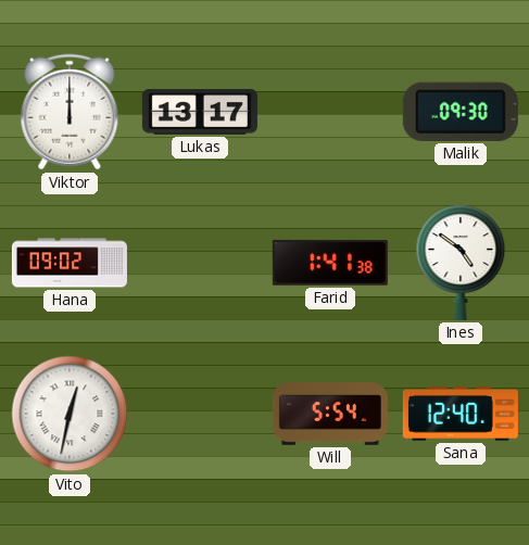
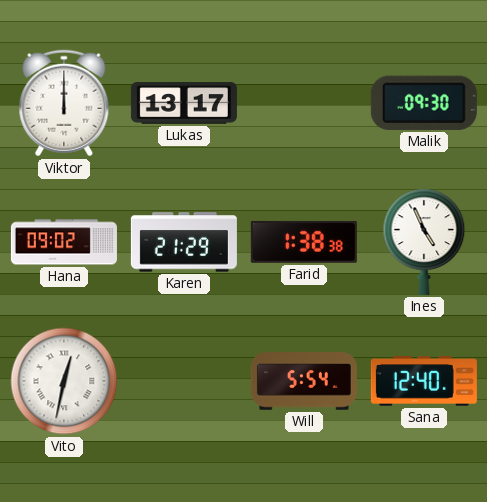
Karen: none -> 21:29 (184, 242)
Farid: 1:41 -> 1:38 (304, 242)
Ines: 4:51 -> 4:56 (424, 242)
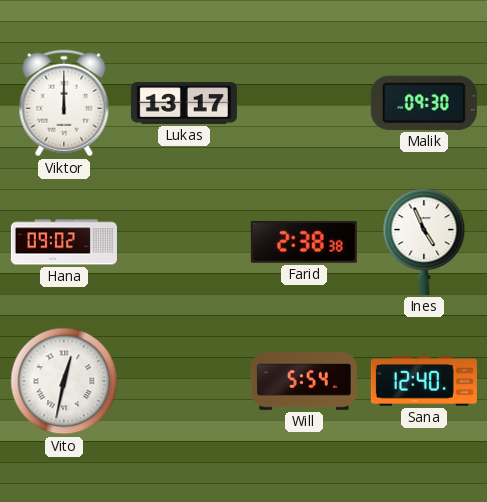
Karen: 21:29 -> none (184, 242)
Farid: 1:38 -> 2:38 (304, 242)
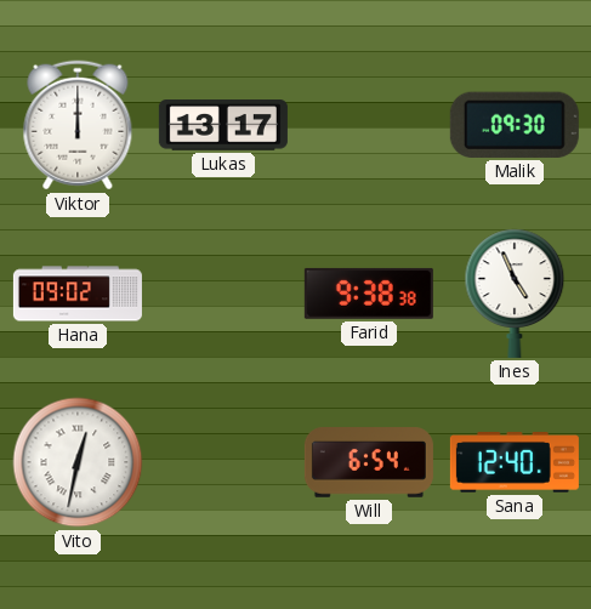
Farid: 2:38 -> 9:38 (369, 294)
Will: 5:54 -> 6:54 (369, 462)
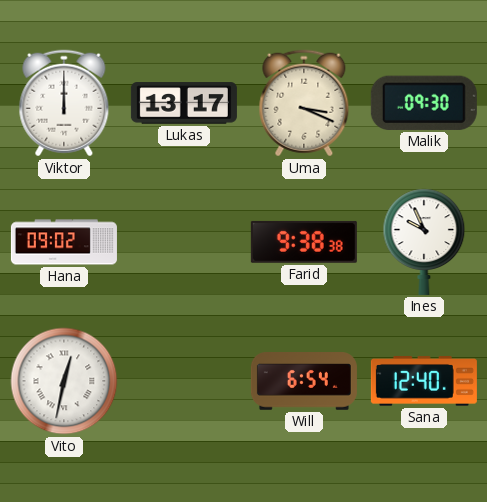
Uma: none -> 3:19 (304, 103)
Ines: 4:56 -> 9:56 (424, 242)
